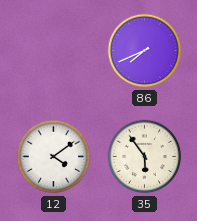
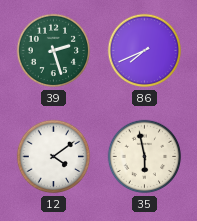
39: none -> 2:27 (54, 51)
35: 5:54 -> 5:58 (145, 157)
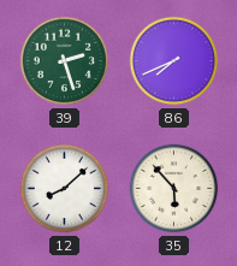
12: 4:09 -> 8:08 (65, 189)
35: 5:58 -> 5:53 (174, 189)
